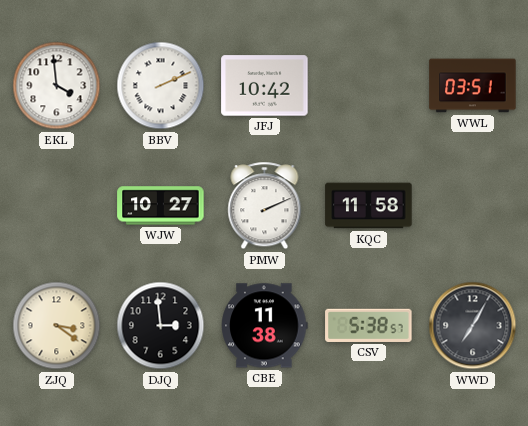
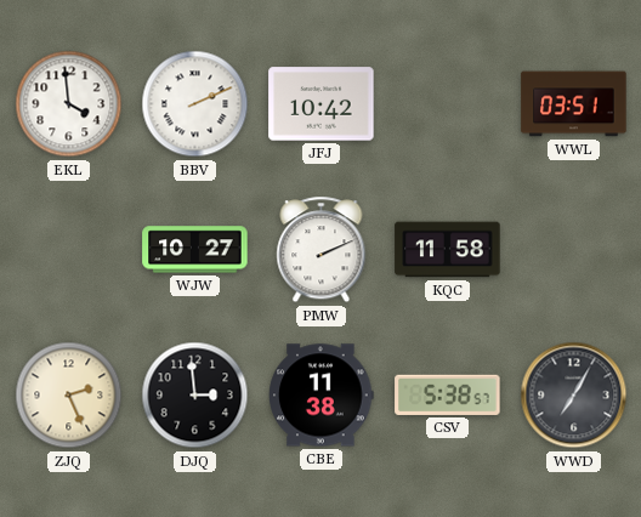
ZJQ: 3:21 -> 2:26 (69, 396)
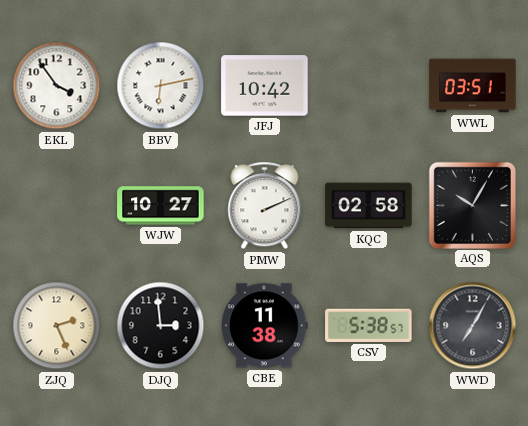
EKL: 3:59 -> 3:54 (57, 86)
BBV: 2:11 -> 6:13 (161, 86)
KQC: 11:58 -> 02:58 (369, 206)
AQS: none -> 10:05 (472, 205)
